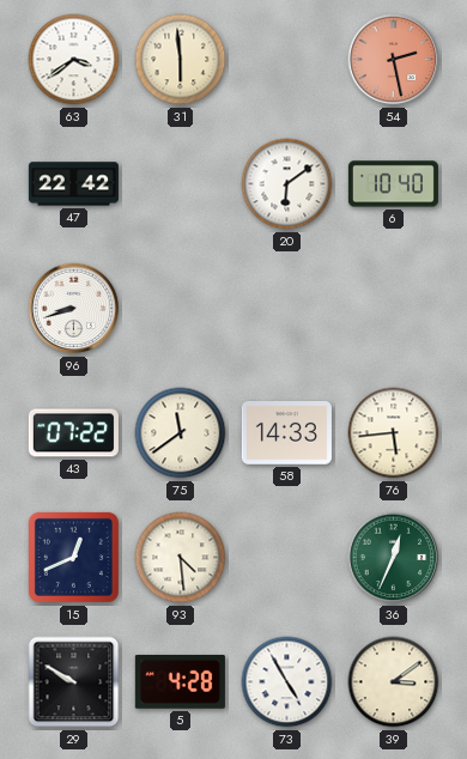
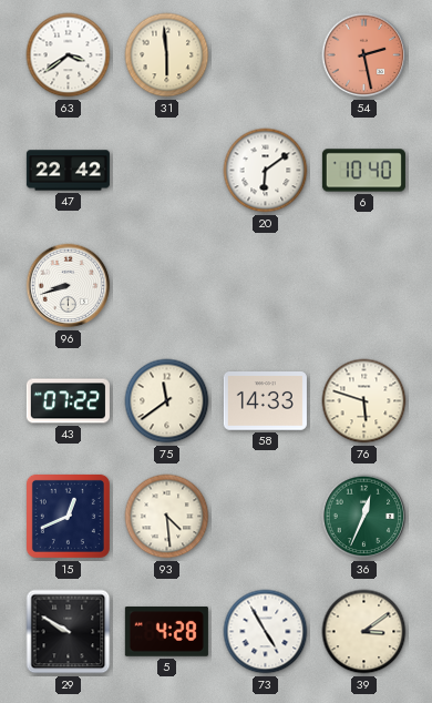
76: 5:44 -> 5:48 (364, 401)
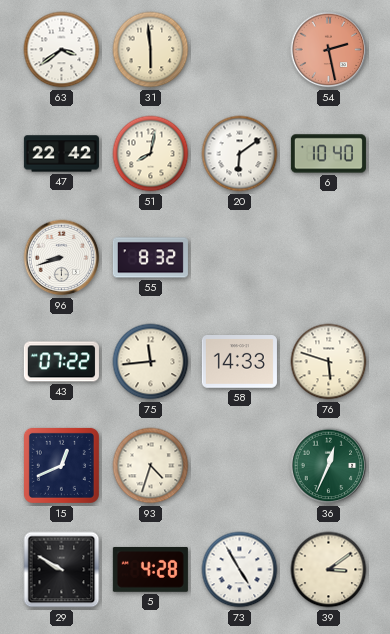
51: none -> 8:02 (151, 154)
55: none -> 8:32 (150, 258)
75: 11:39 -> 11:44 (151, 362)
93: 4:29 -> 4:33 (151, 466)
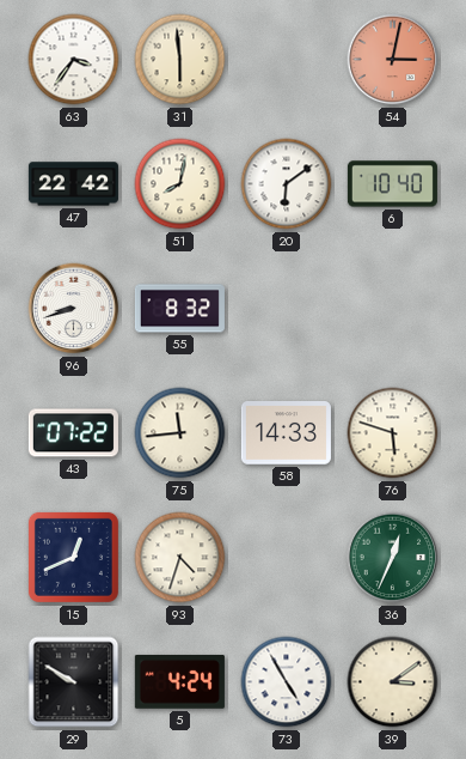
63: 3:39 -> 3:36 (74, 60)
54: 2:28 -> 3:02 (393, 60)
5: 4:28 -> 4:24 (179, 681)
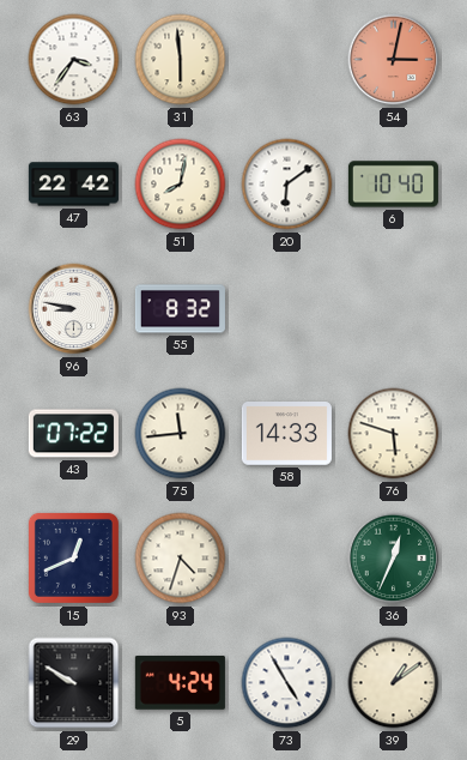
96: 8:42 -> 8:47 (74, 309)
39: 3:09 -> 1:09 (394, 683)
